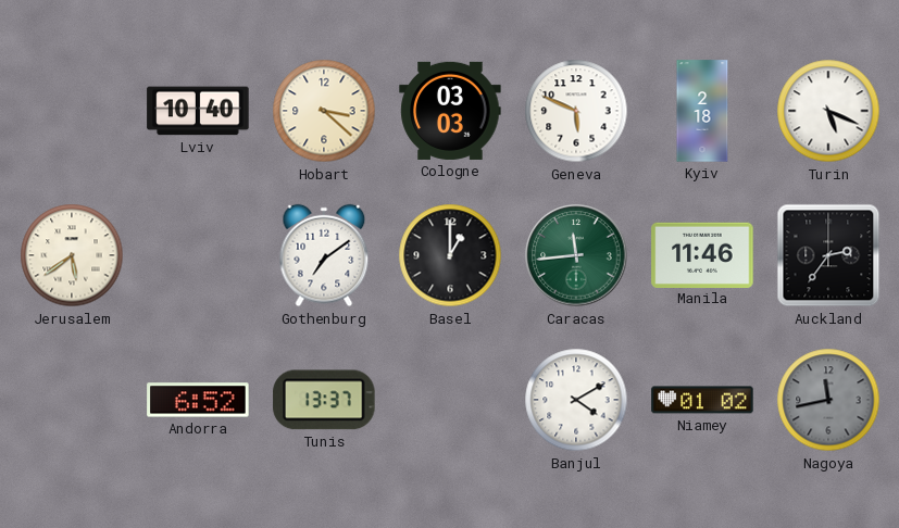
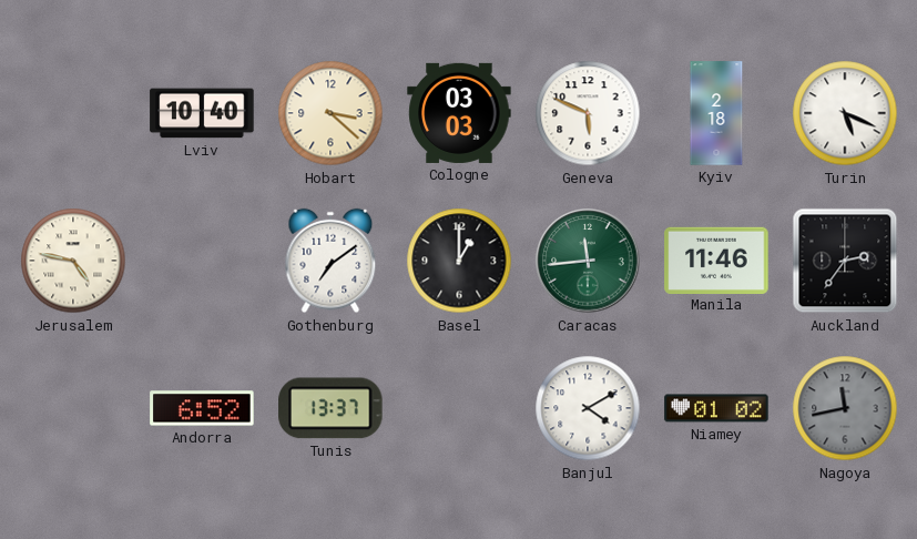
Jerusalem: 5:39 -> 4:47 (73, 261)
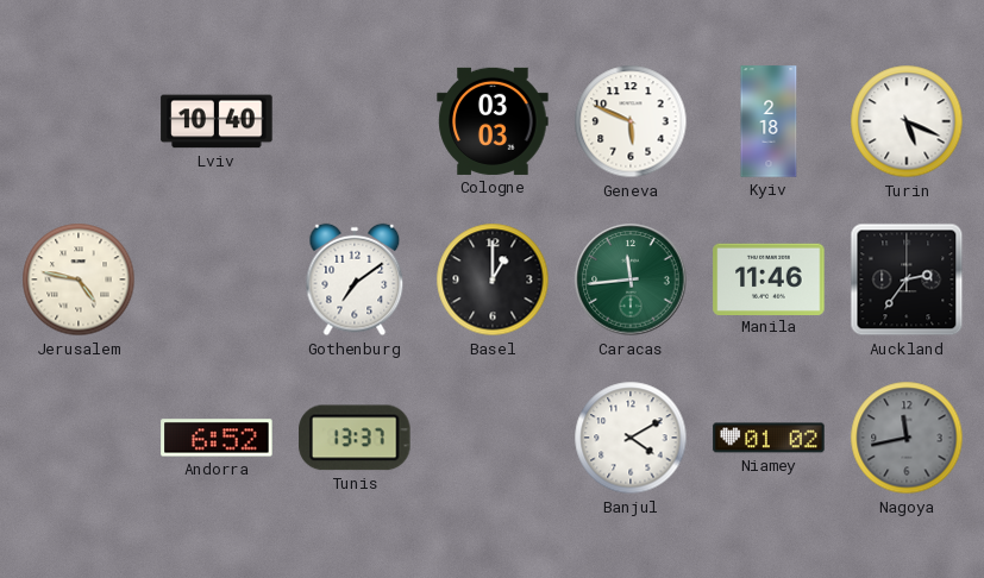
Hobart: 3:22 -> none (330, 113)
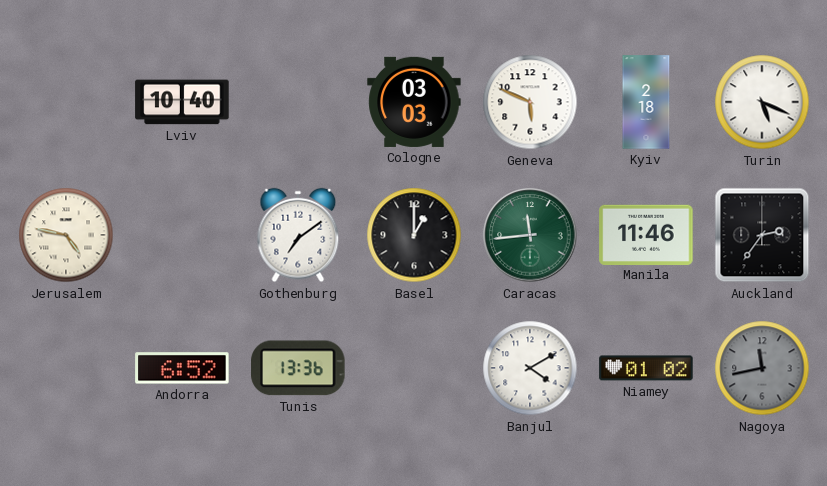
Tunis: 13:37 -> 13:36 (298, 368)
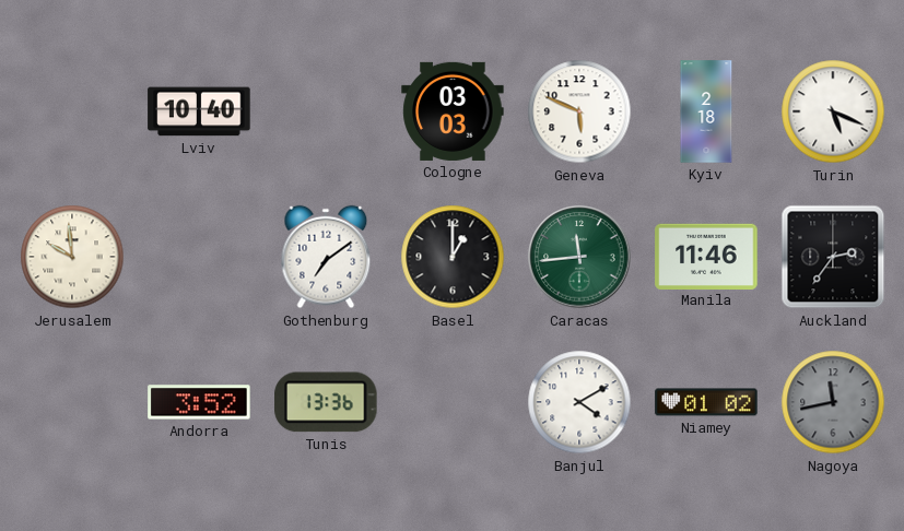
Jerusalem: 4:47 -> 9:59 (72, 257)
Andorra: 6:52 -> 3:52 (199, 402)
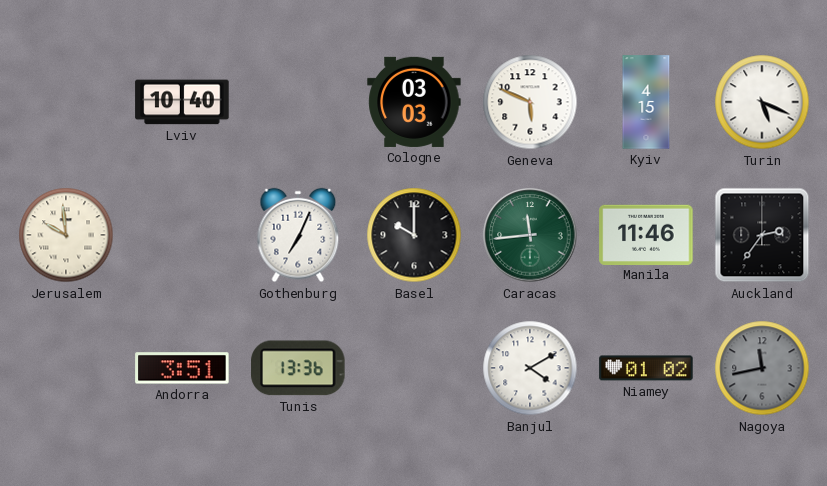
Kyiv: 2:18 -> 4:15 (646, 102)
Gothenburg: 7:09 -> 7:04 (298, 235)
Basel: 1:00 -> 10:00 (414, 235)
Andorra: 3:52 -> 3:51 (182, 368)
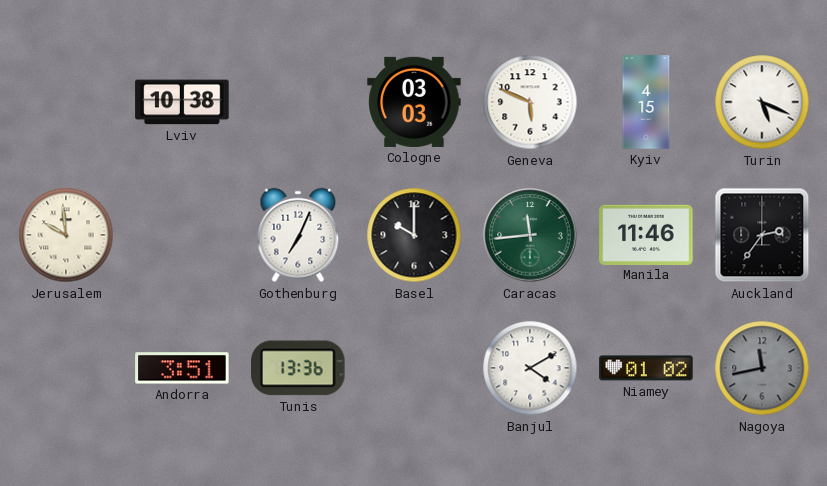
Lviv: 10:40 -> 10:38 (182, 102)
